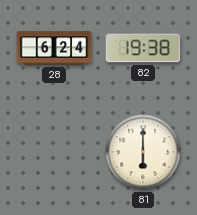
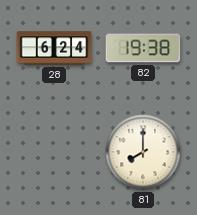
81: 6:00 -> 8:00 (143, 152)
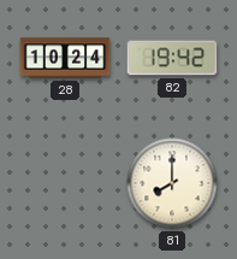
28: 6:24 -> 10:24 (65, 58)
82: 19:38 -> 19:42 (172, 58)
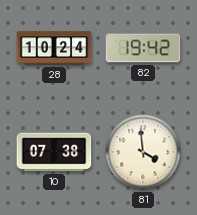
10: none -> 07:38 (54, 152)
81: 8:00 -> 3:59 (143, 152)
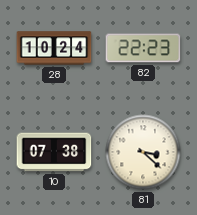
82: 19:42 -> 22:23 (143, 48)
81: 3:59 -> 3:22 (143, 152)
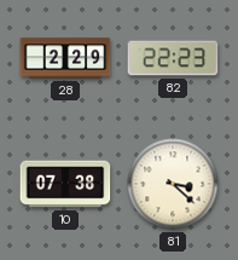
28: 10:24 -> 2:29 (65, 58)
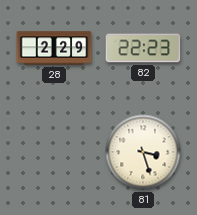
10: 07:38 -> none (65, 184)
81: 3:22 -> 3:27 (143, 152)
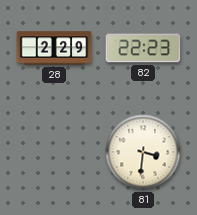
81: 3:27 -> 3:31 (143, 152)
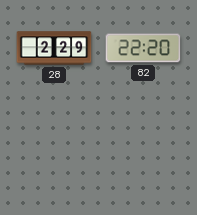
82: 22:23 -> 22:20 (143, 48)
81: 3:31 -> none (143, 152)
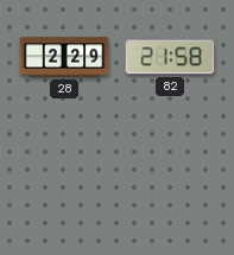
82: 22:20 -> 21:58 (170, 57)
